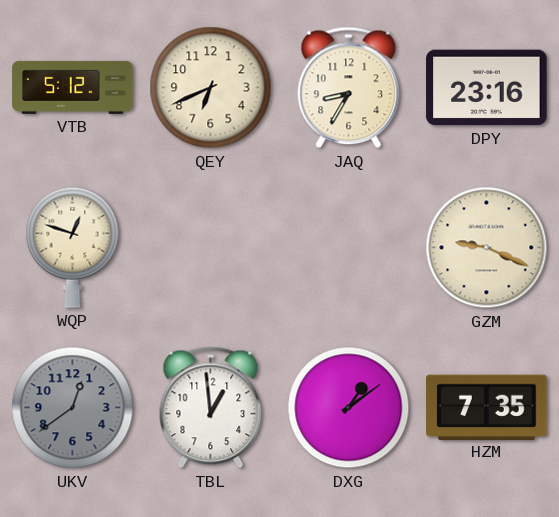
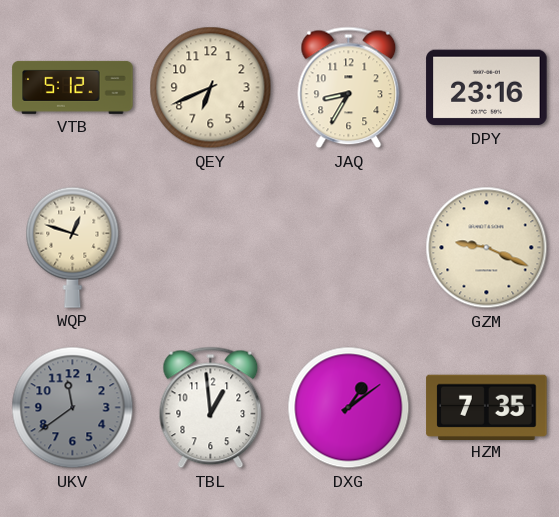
UKV: 12:39 -> 11:39 (73, 408)
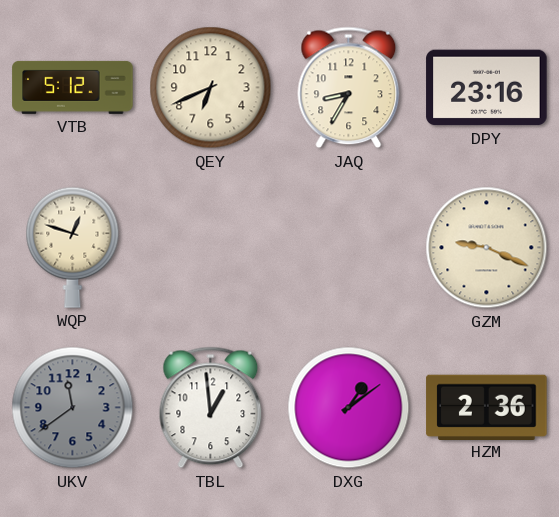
HZM: 7:35 -> 2:36 (487, 407)
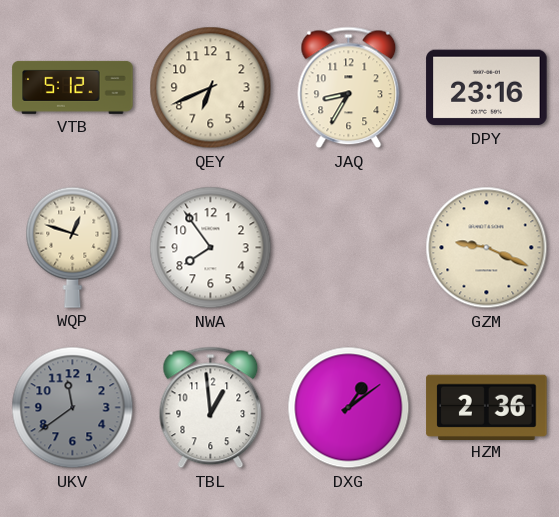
NWA: none -> 7:54 (211, 248)
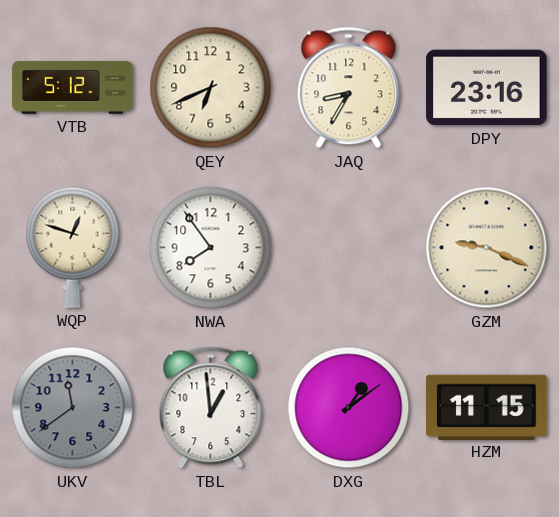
HZM: 2:36 -> 11:15 (487, 407)
